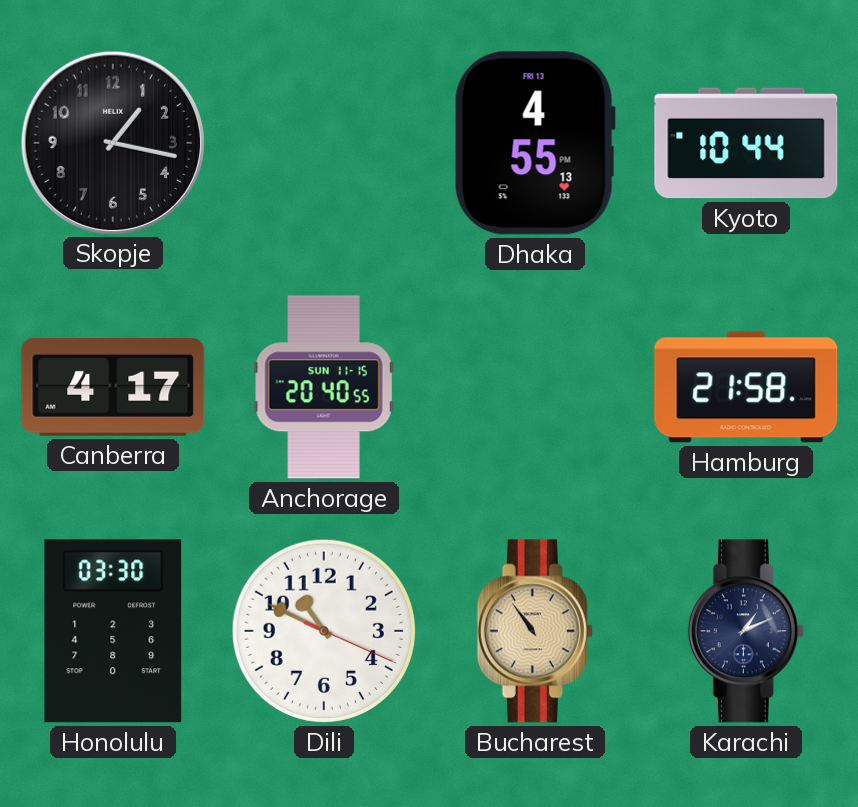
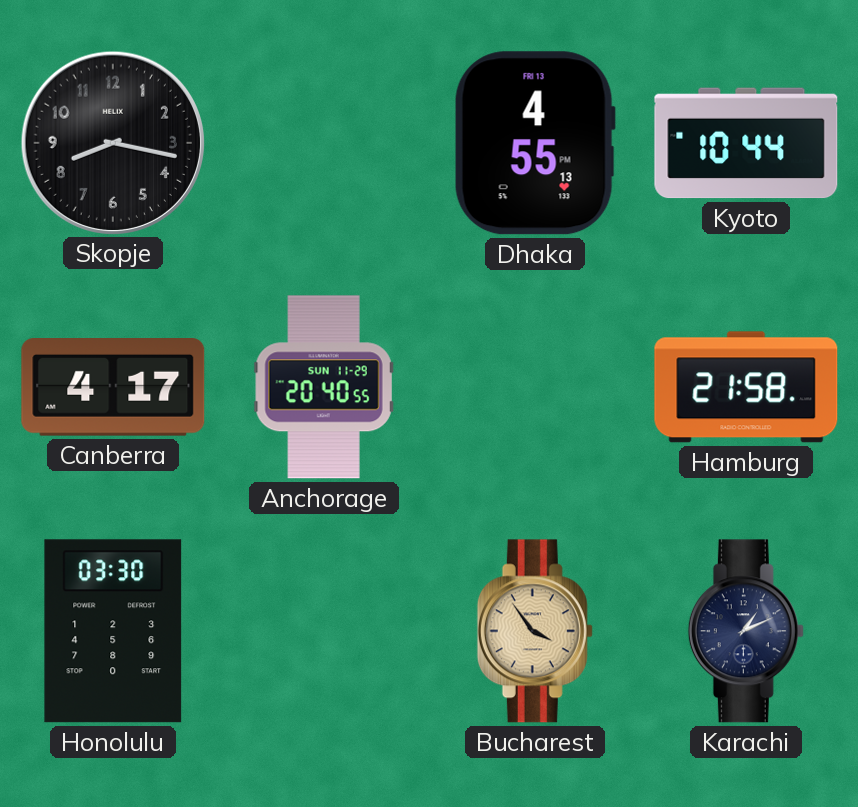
Skopje: 1:17 -> 8:17 (112, 142)
Anchorage date: SUN 11-15 -> SUN 11-29 (324, 387)
Dili: 10:49 -> none (324, 631)
Bucharest: 10:54 -> 3:54 (535, 631)
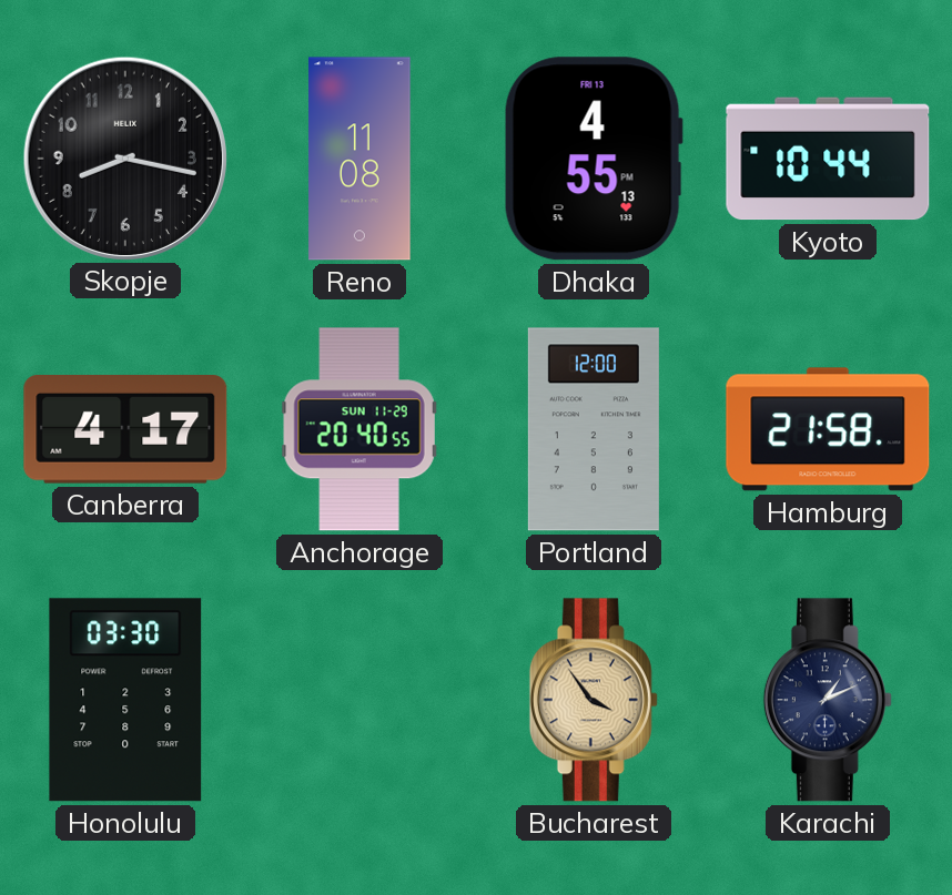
Reno: none -> 11:08 (359, 159)
Portland: none -> 12:00 (594, 429)
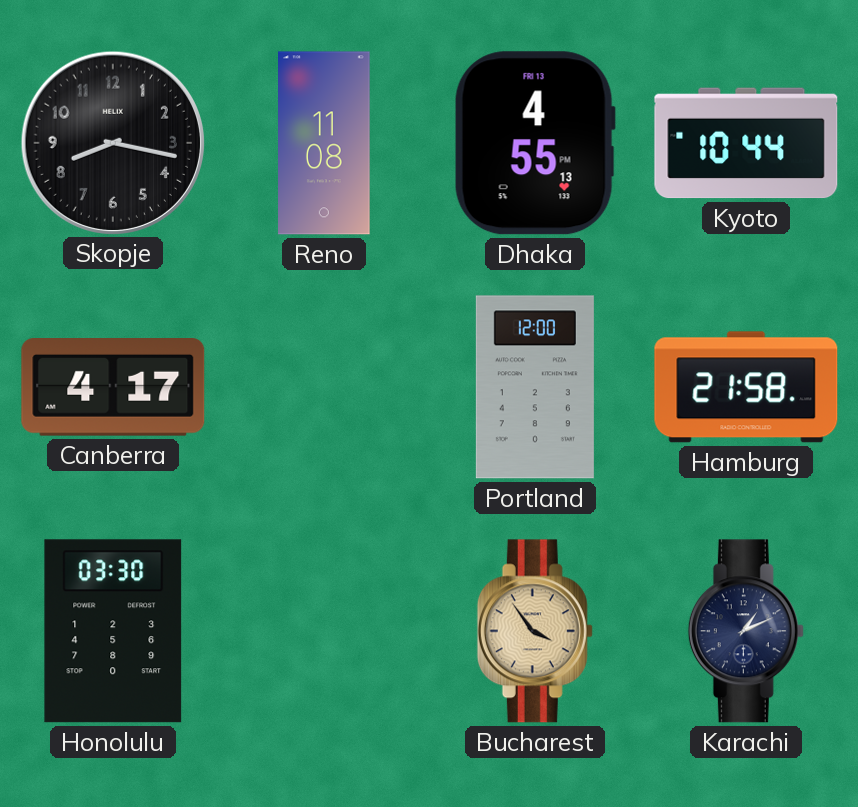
Anchorage: 20:40 -> none (359, 429)
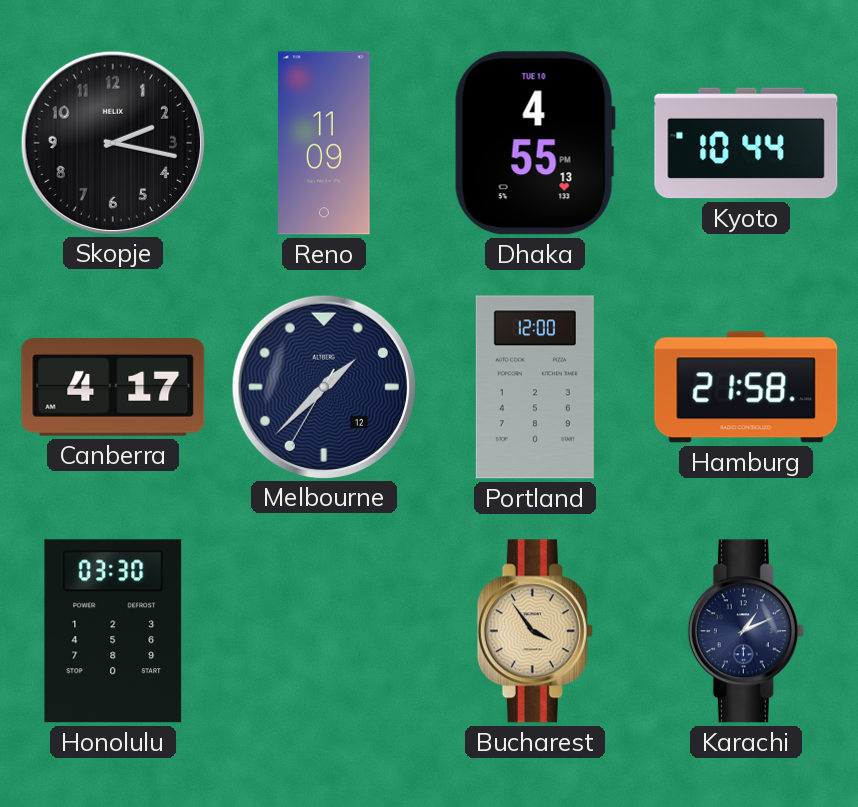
Skopje: 8:17 -> 2:17 (112, 142)
Reno: 11:08 -> 11:09 (324, 143)
Dhaka date: FRI 13 -> TUE 10 (535, 143)
Melbourne: none -> 1:37 (323, 386)
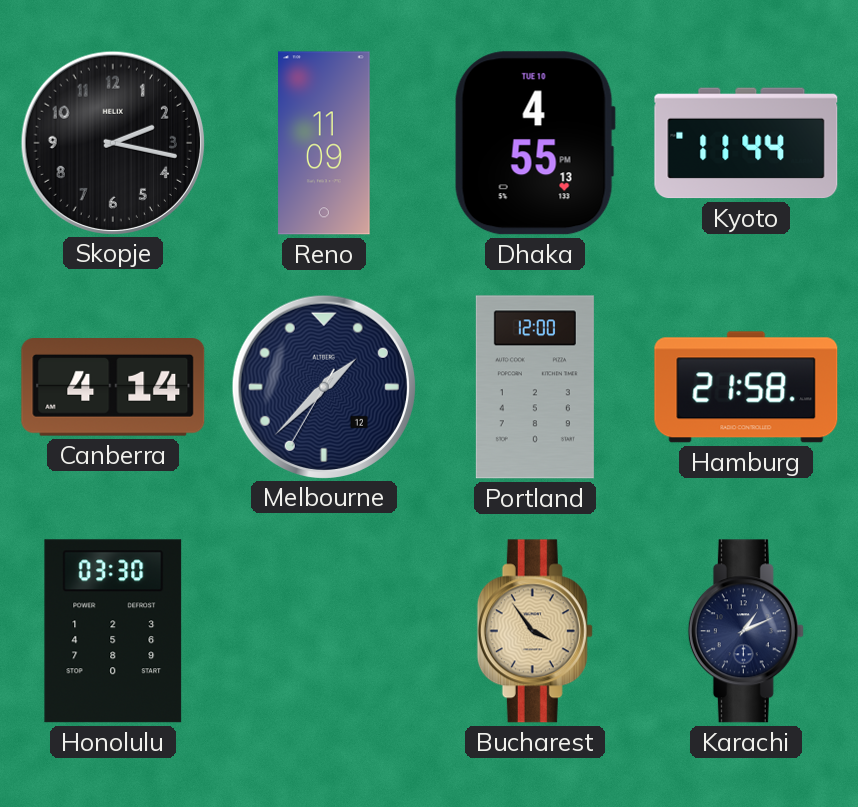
Kyoto: 10:44 -> 11:44 (746, 143)
Canberra: 4:17 -> 4:14 (113, 388)
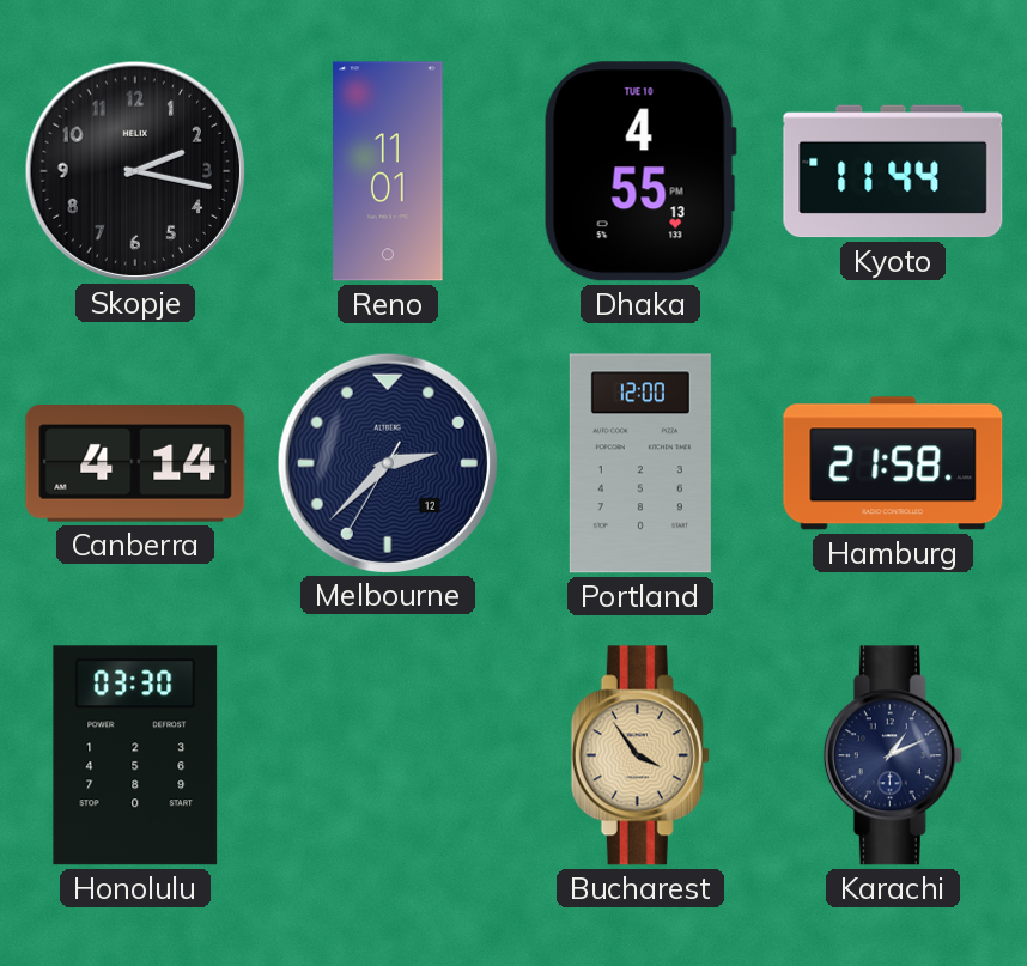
Reno: 11:09 -> 11:01 (388, 171)
Melbourne: 1:37 -> 2:37 (387, 462)
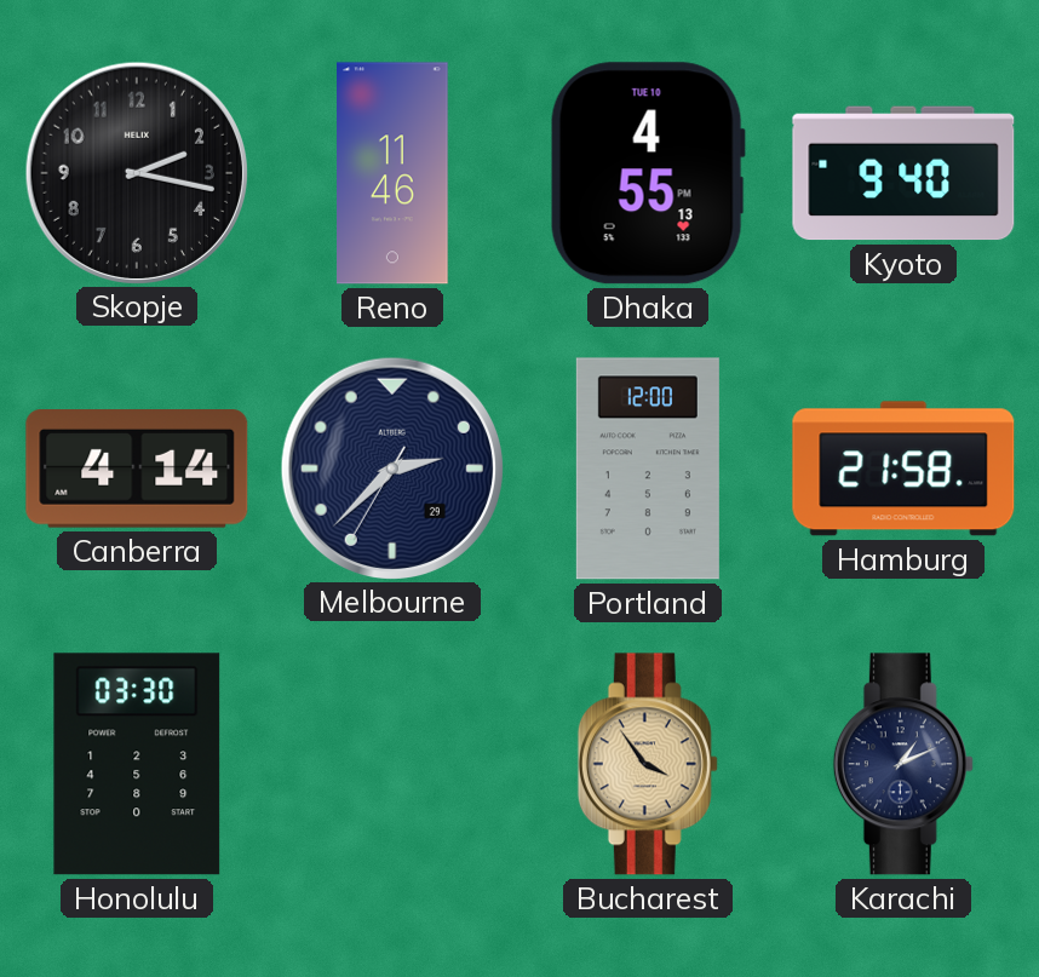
Reno: 11:01 -> 11:46 (392, 173)
Kyoto: 11:44 -> 9:40 (903, 173)
Melbourne date: 12 -> 29 (391, 467)
